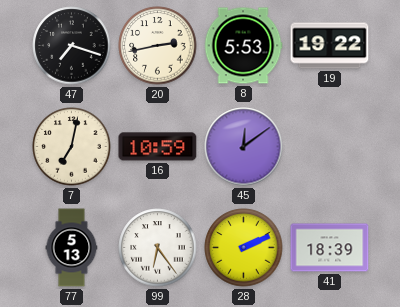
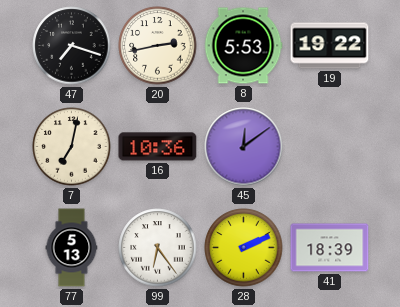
16: 10:59 -> 10:36 (158, 147)
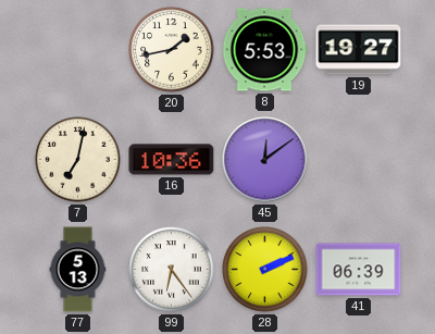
47: 7:18 -> none (72, 46)
20: 2:43 -> 1:43 (172, 50)
19: 19:22 -> 19:27 (359, 50)
41: 18:39 -> 06:39 (359, 270)
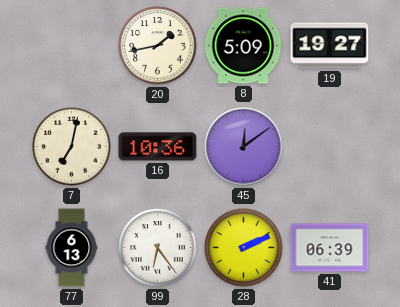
8: 5:53 -> 5:09 (243, 46)
77: 5:13 -> 6:13 (72, 248)
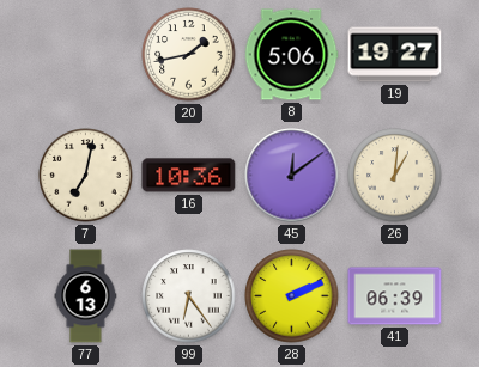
8: 5:09 -> 5:06 (291, 55)
26: none -> 1:01 (395, 176)
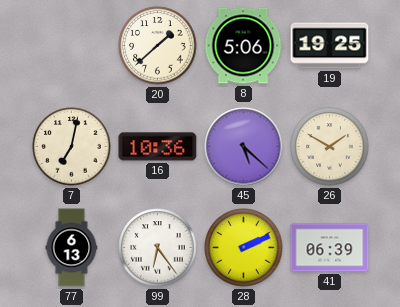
20: 1:43 -> 1:38 (158, 46)
19: 19:27 -> 19:25 (330, 46)
45: 12:09 -> 5:22 (244, 147)
26: 1:01 -> 1:50 (330, 147)
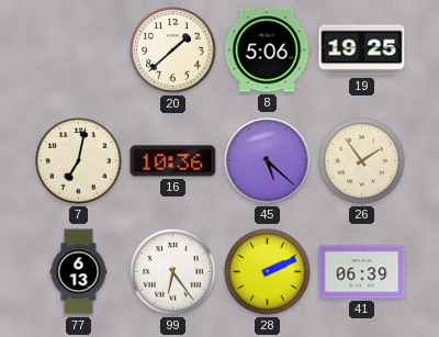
26: 1:50 -> 1:54 (362, 161)
